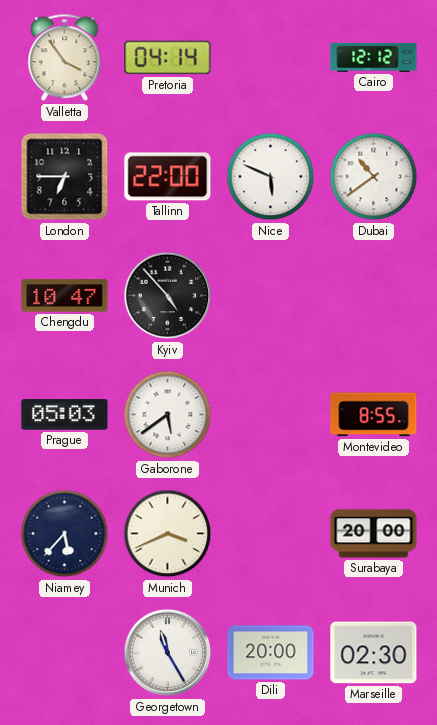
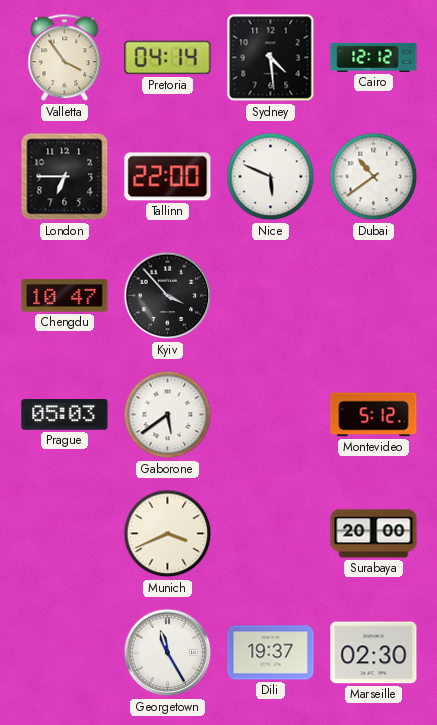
Sydney: none -> 4:29 (271, 58)
Kyiv: 4:53 -> 3:53 (168, 296)
Montevideo: 8:55 -> 5:12 (374, 415)
Niamey: 5:37 -> none (65, 534)
Dili: 20:00 -> 19:37 (271, 653)
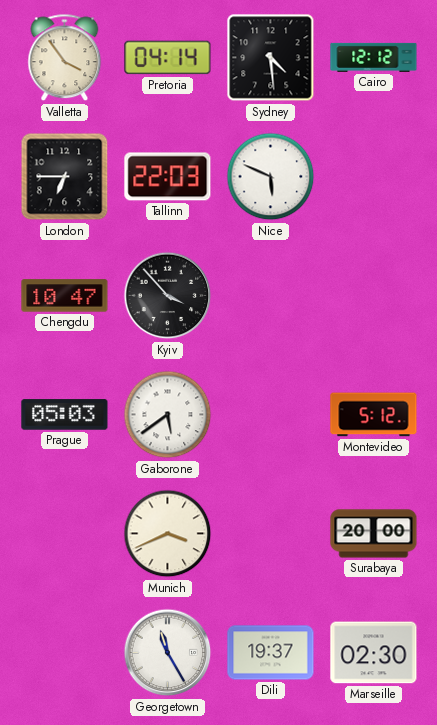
Tallinn: 22:00 -> 22:03 (168, 177)
Dubai: 10:39 -> none (374, 177)
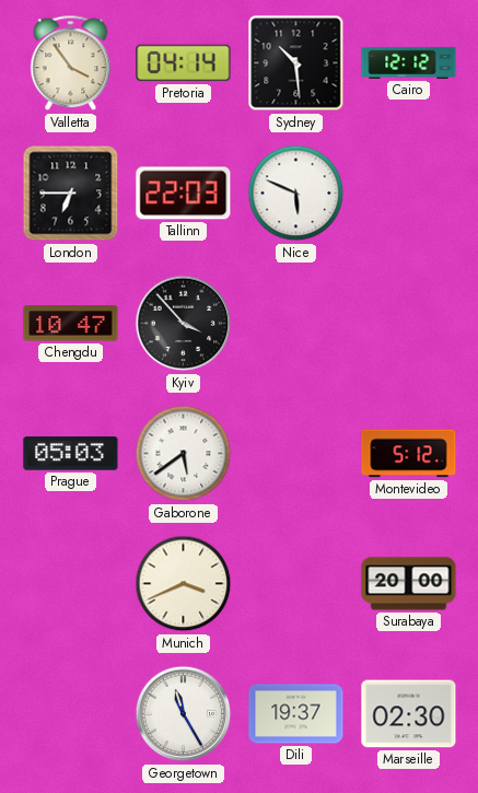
Sydney: 4:29 -> 10:29 (296, 63)
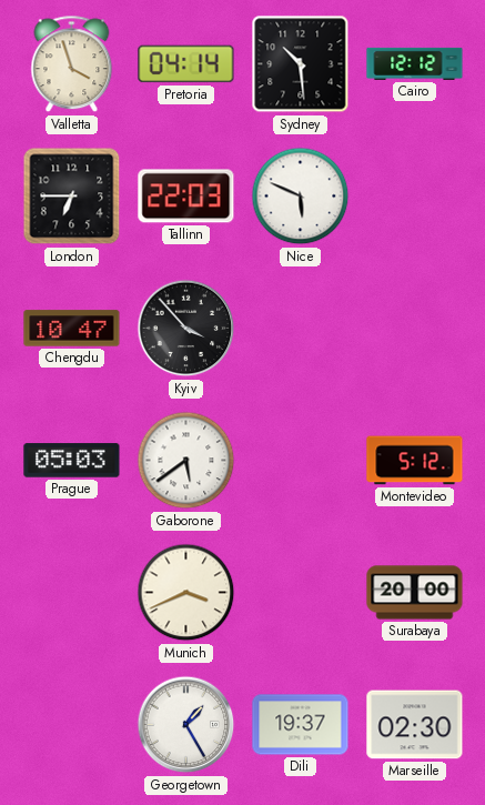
Valletta: 3:54 -> 3:57 (72, 64)
Georgetown: 11:25 -> 1:25 (186, 725)
